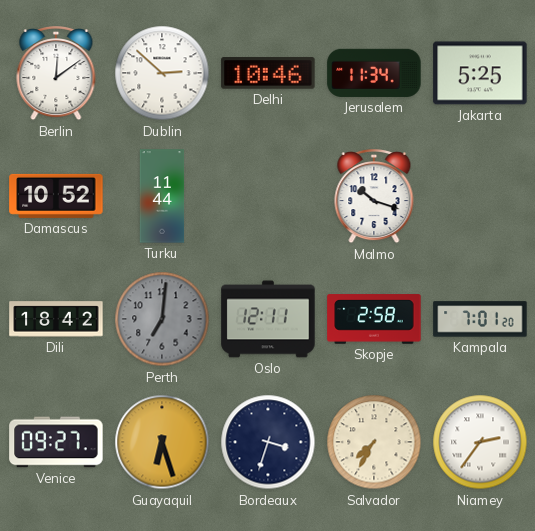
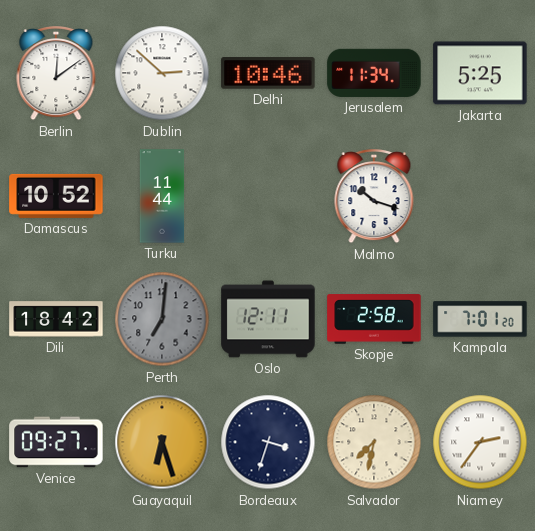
Salvador: 7:35 -> 7:32 (374, 442)
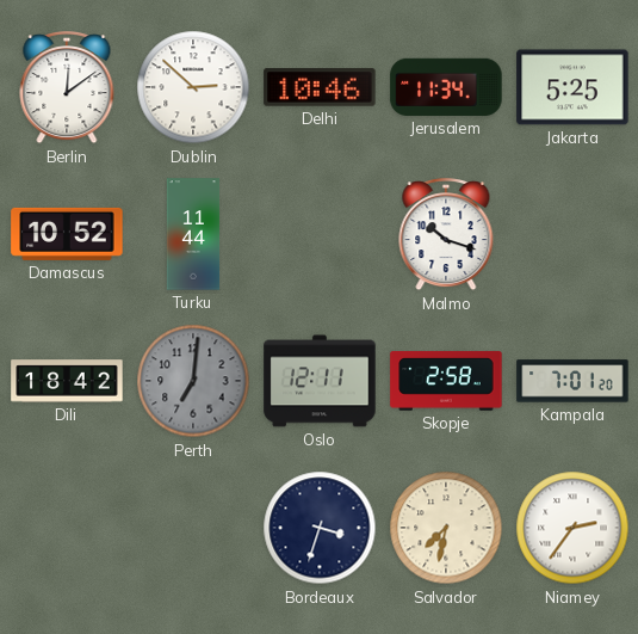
Venice: 09:27 -> none (56, 442)
Guayaquil: 6:27 -> none (162, 442)
